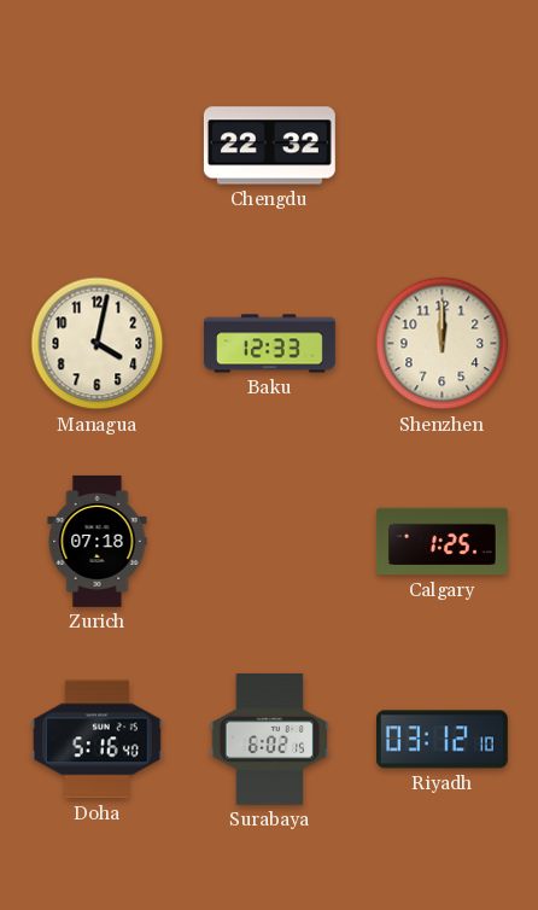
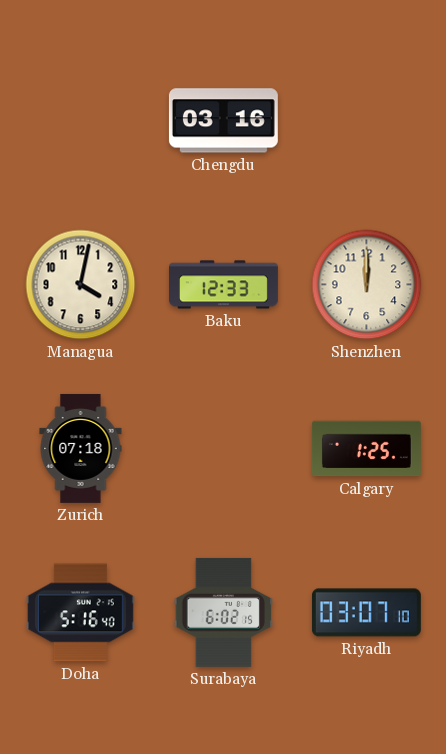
Chengdu: 22:32 -> 03:16 (223, 121)
Riyadh: 03:12 -> 03:07 (366, 613)
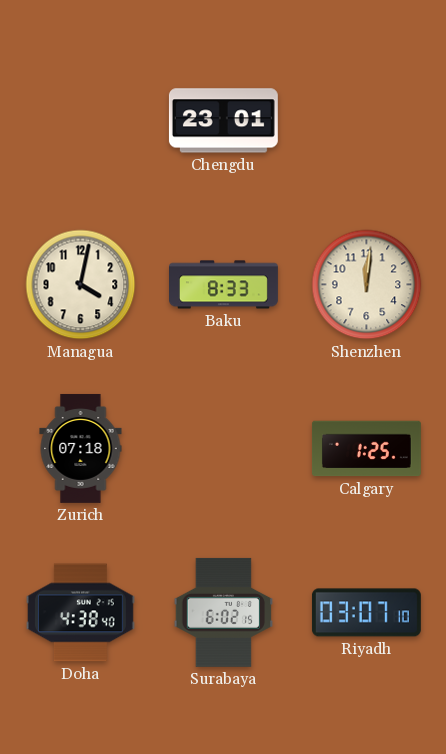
Chengdu: 03:16 -> 23:01 (223, 121)
Baku: 12:33 -> 8:33 (224, 285)
Shenzhen: 12:00 -> 12:01 (367, 285)
Doha: 5:16 -> 4:38 (80, 613)
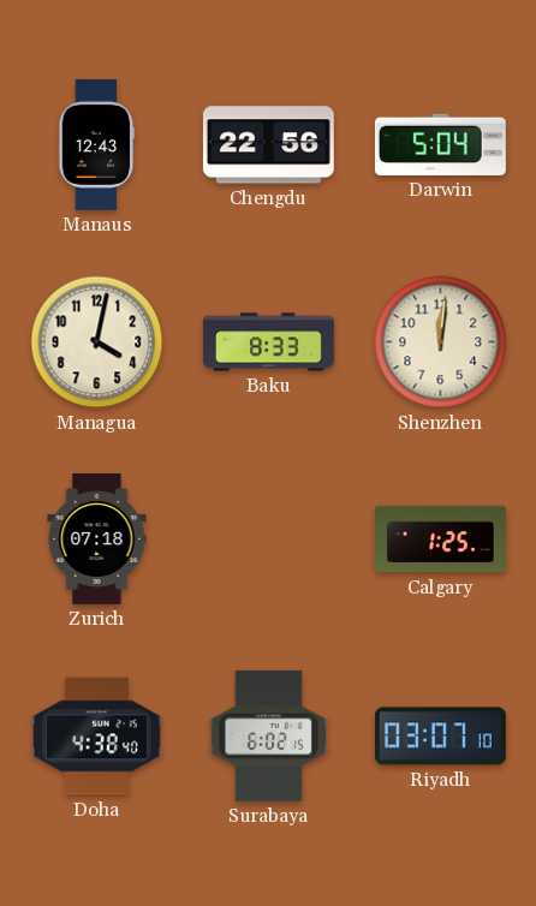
Manaus: none -> 12:43 (97, 144)
Chengdu: 23:01 -> 22:56 (268, 145)
Darwin: none -> 5:04 (440, 144)
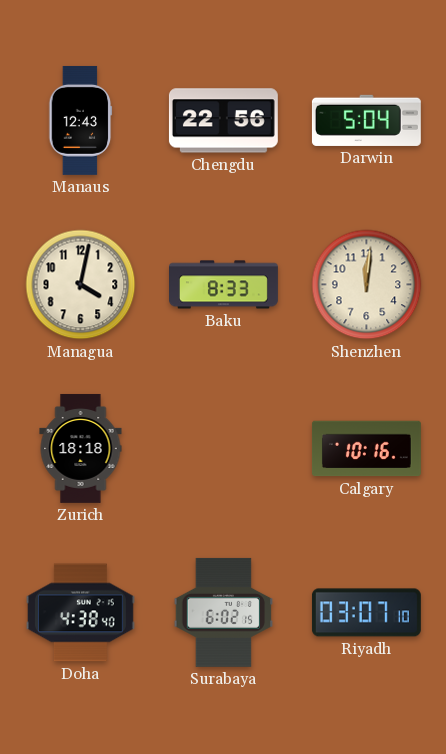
Zurich: 07:18 -> 18:18 (81, 448)
Calgary: 1:25 -> 10:16 (366, 449)
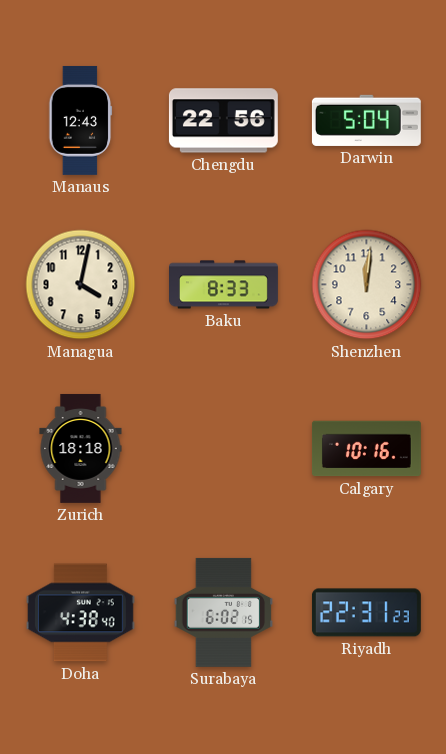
Riyadh: 03:07 -> 22:31 (366, 613)
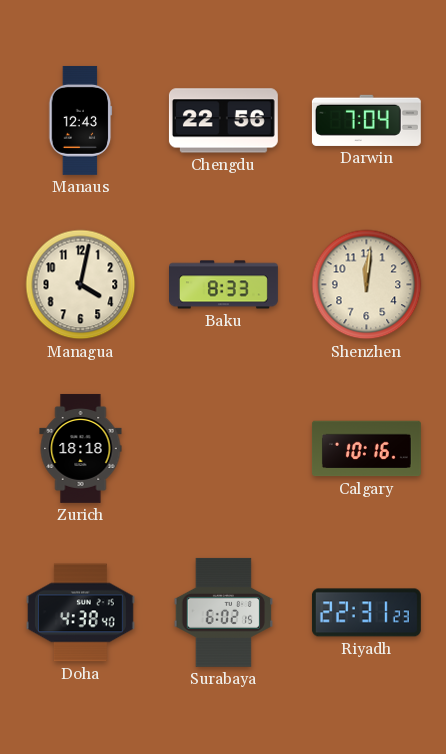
Darwin: 5:04 -> 7:04 (366, 120)
